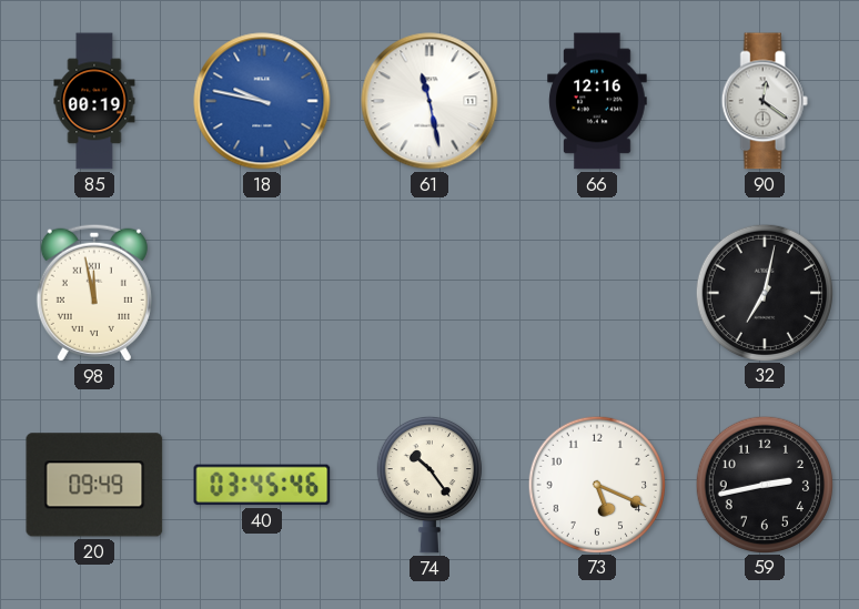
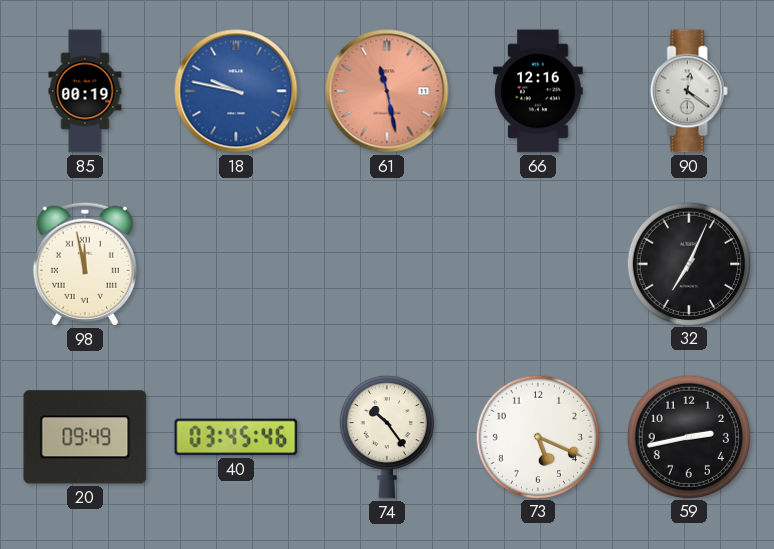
61 dial: white -> salmon (387, 91)
32: 7:02 -> 7:04 (688, 263)
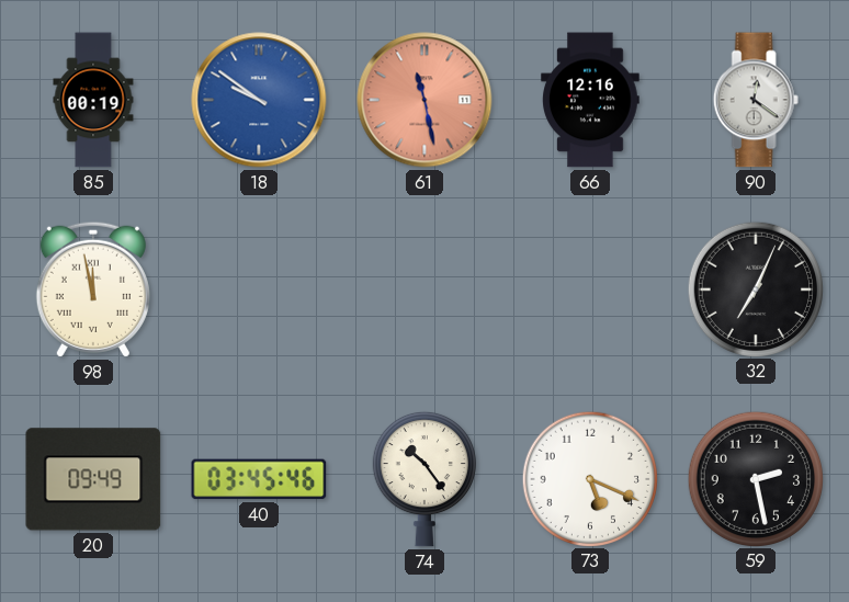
18: 9:47 -> 9:51 (259, 100)
59: 2:43 -> 2:28 (755, 478)
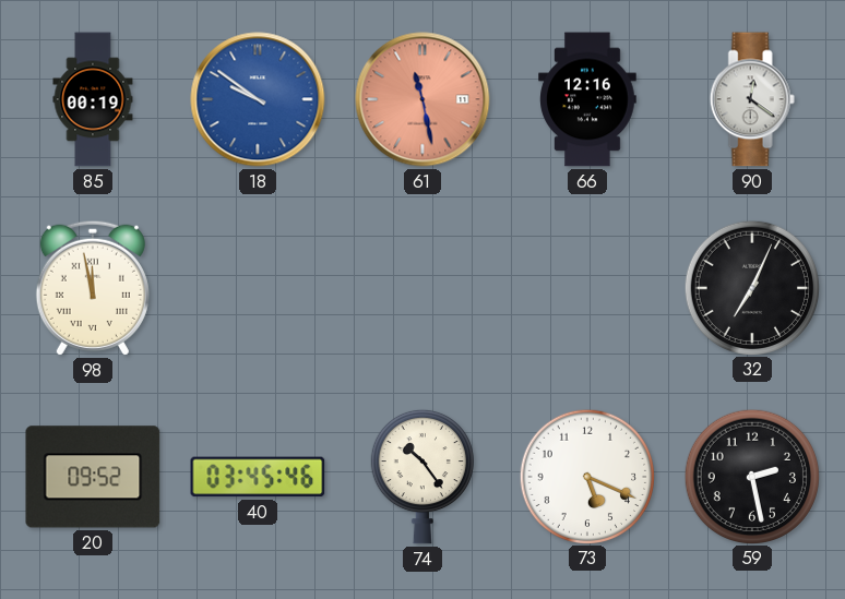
20: 09:49 -> 09:52 (93, 477)
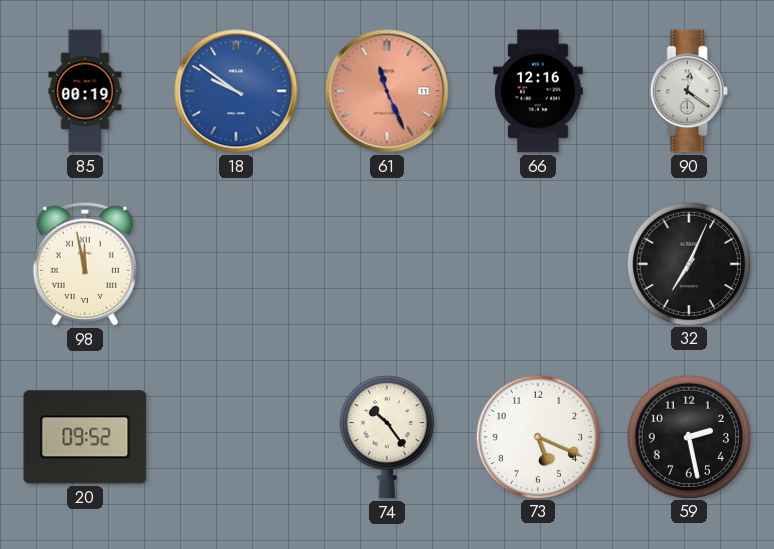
61: 11:28 -> 11:26 (387, 91)
40: 03:45 -> none (258, 477)
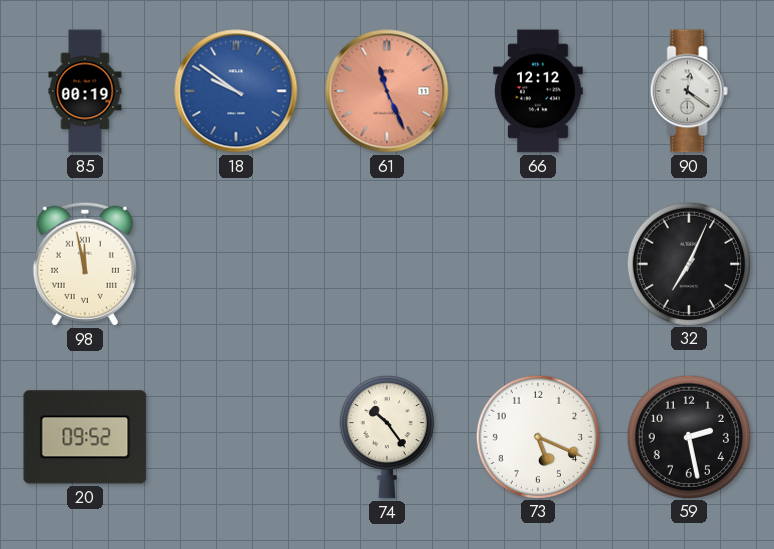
66: 12:16 -> 12:12 (538, 91)
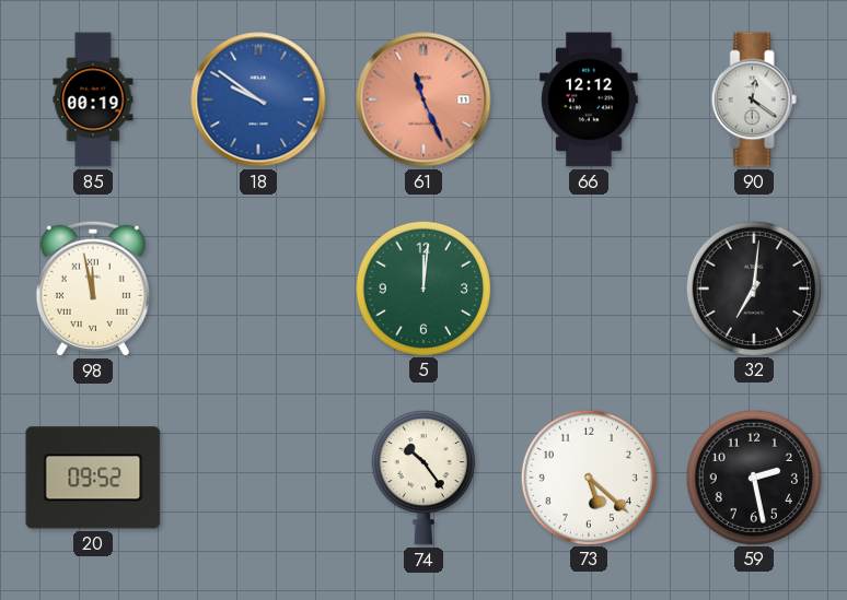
5: none -> 12:01 (422, 287)
32: 7:04 -> 7:01 (753, 287)
73: 5:19 -> 5:22 (588, 477)
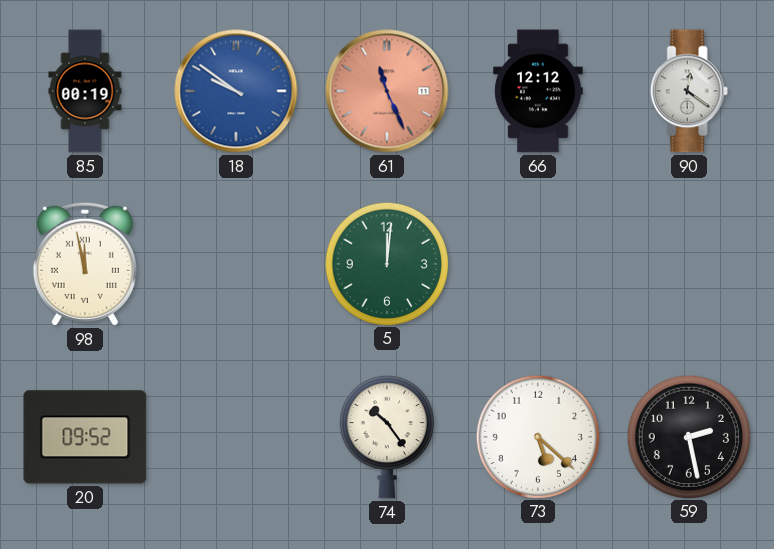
32: 7:01 -> none (753, 287)
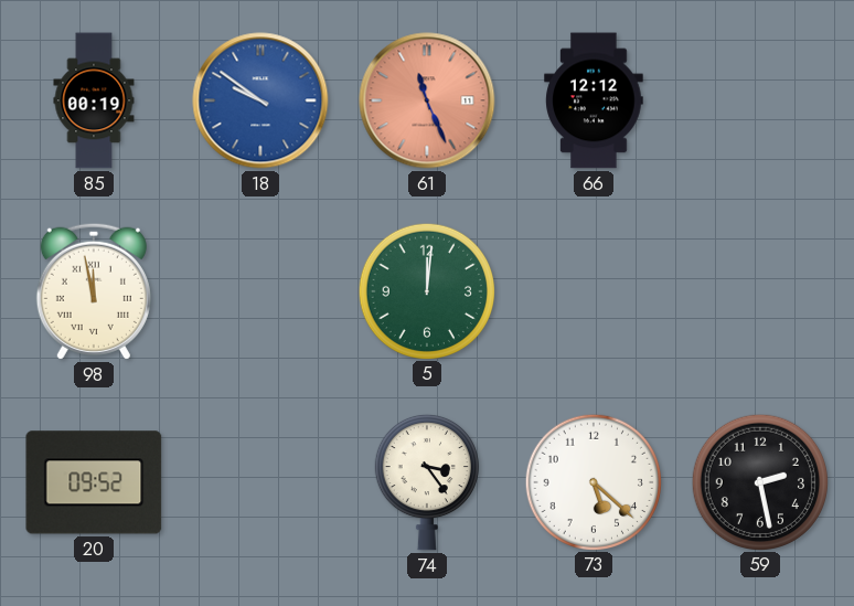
90: 12:21 -> none (689, 91)
74: 10:24 -> 3:24 (427, 482)
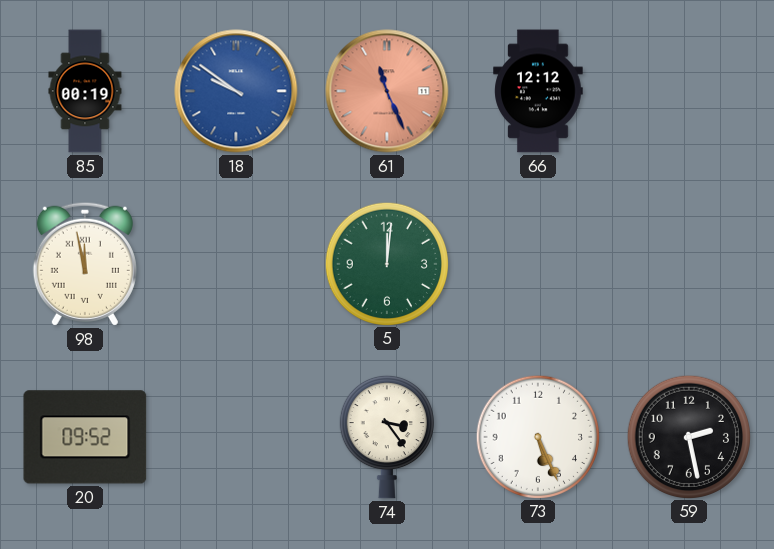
73: 5:22 -> 5:26 (537, 436)
